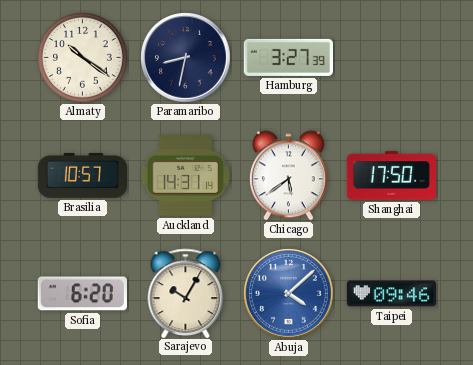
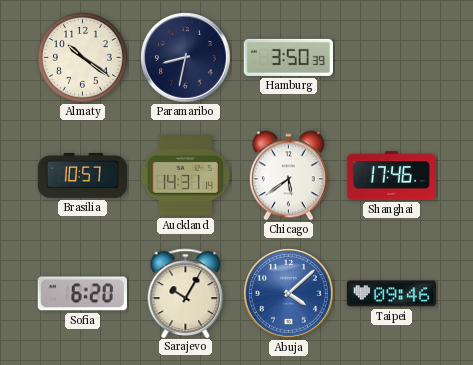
Hamburg: 3:27 -> 3:50 (288, 57)
Shanghai: 17:50 -> 17:46 (391, 176)
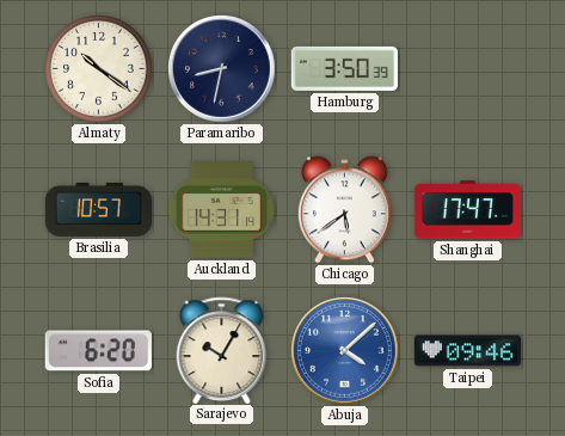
Shanghai: 17:46 -> 17:47 (467, 210)
